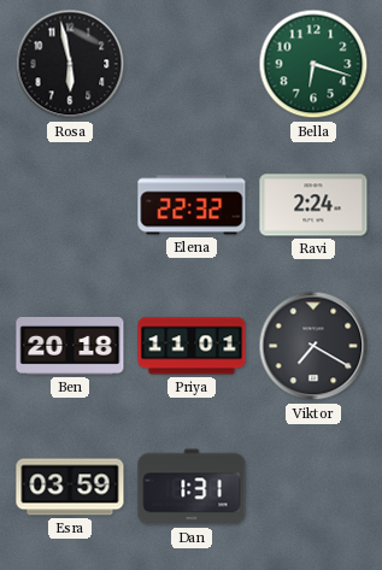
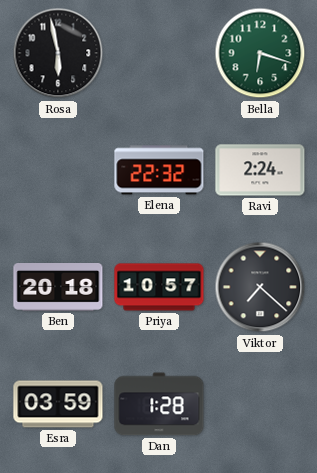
Priya: 11:01 -> 10:57 (159, 287)
Viktor: 7:20 -> 7:22 (260, 287)
Dan: 1:31 -> 1:28 (159, 404)
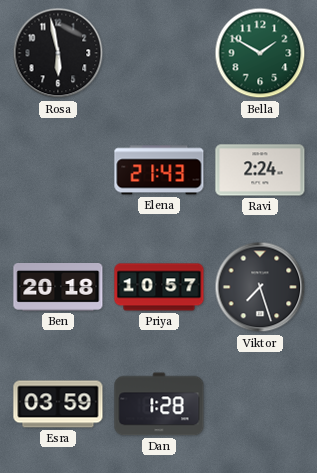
Bella: 6:18 -> 1:50 (260, 53)
Elena: 22:32 -> 21:43 (159, 170)
Viktor: 7:22 -> 7:27 (260, 287)
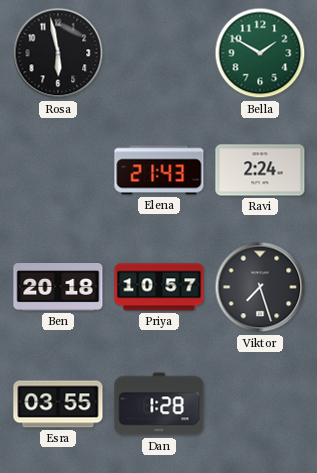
Esra: 03:59 -> 03:55 (58, 404)
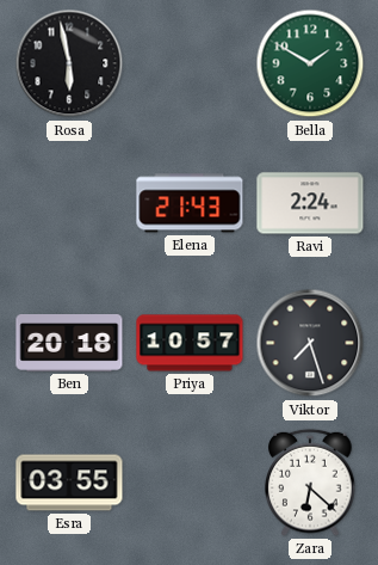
Dan: 1:28 -> none (159, 404)
Zara: none -> 6:22 (310, 483)
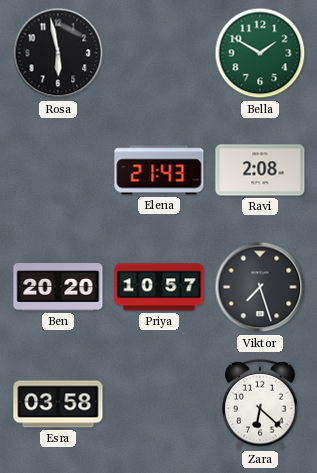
Ravi: 2:24 -> 2:08 (260, 170)
Ben: 20:18 -> 20:20 (58, 288)
Esra: 03:55 -> 03:58 (58, 404)
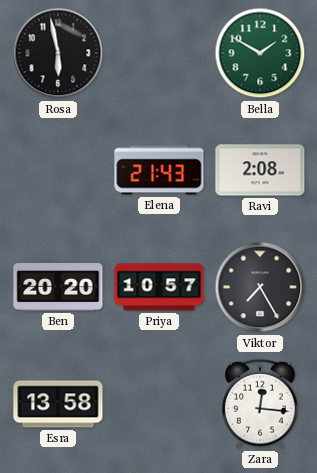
Viktor: 7:27 -> 7:25 (260, 287)
Esra: 03:58 -> 13:58 (58, 404)
Zara: 6:22 -> 12:16 (260, 404)
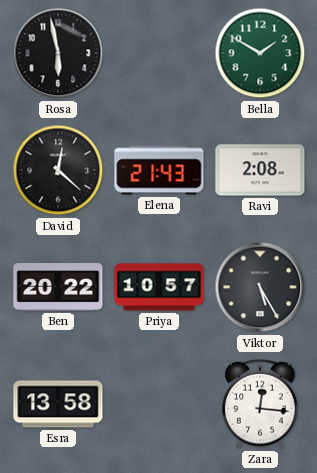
David: none -> 12:22 (58, 170)
Ben: 20:20 -> 20:22 (58, 288)
Viktor: 7:25 -> 5:25 (260, 287)
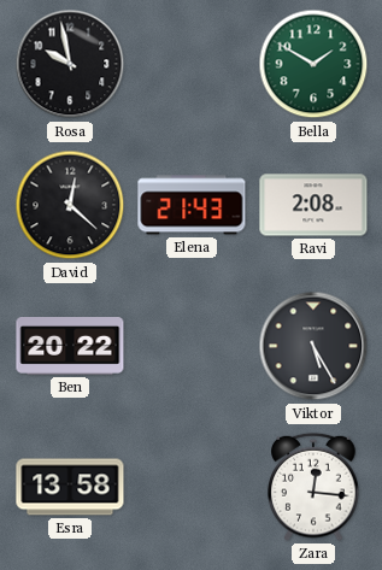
Rosa: 5:58 -> 9:58 (70, 64)
Priya: 10:57 -> none (159, 287)
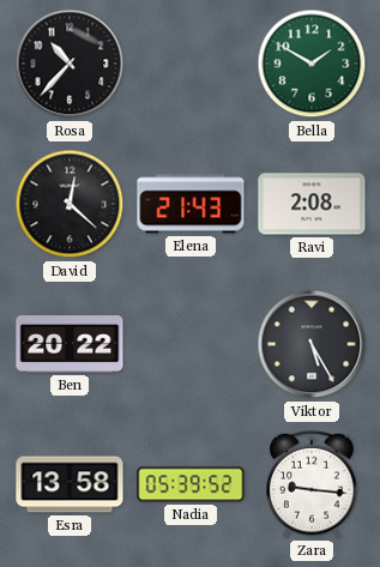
Rosa: 9:58 -> 10:37 (70, 64)
Nadia: none -> 05:39 (191, 484)
Zara: 12:16 -> 9:16 (312, 484)
